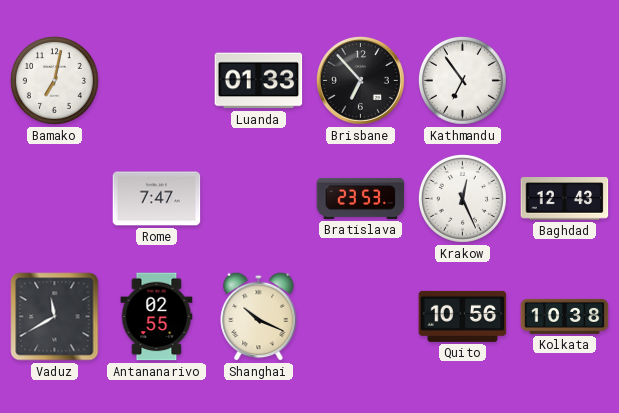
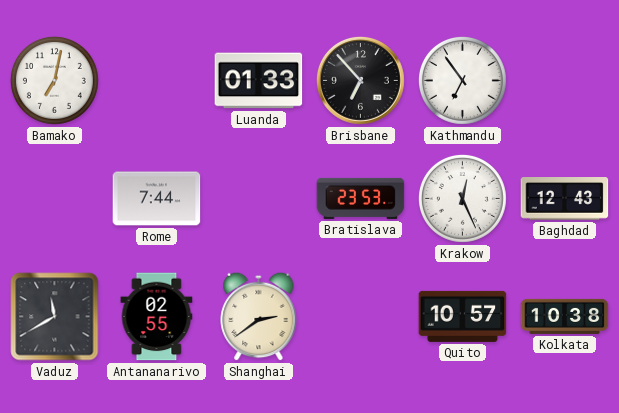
Rome: 7:47 -> 7:44 (157, 199)
Shanghai: 10:19 -> 2:39 (259, 316)
Quito: 10:56 -> 10:57 (463, 316)
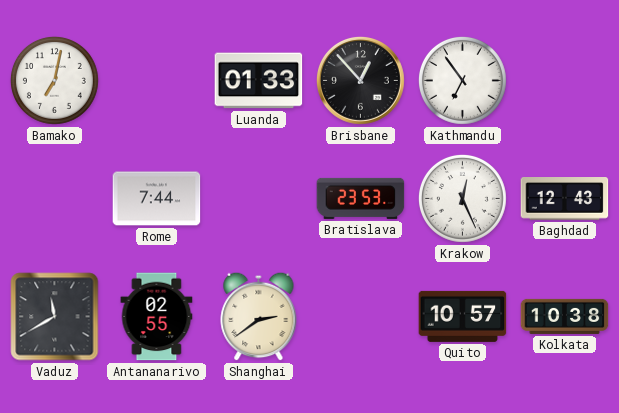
Brisbane: 6:53 -> 12:53 (360, 80)
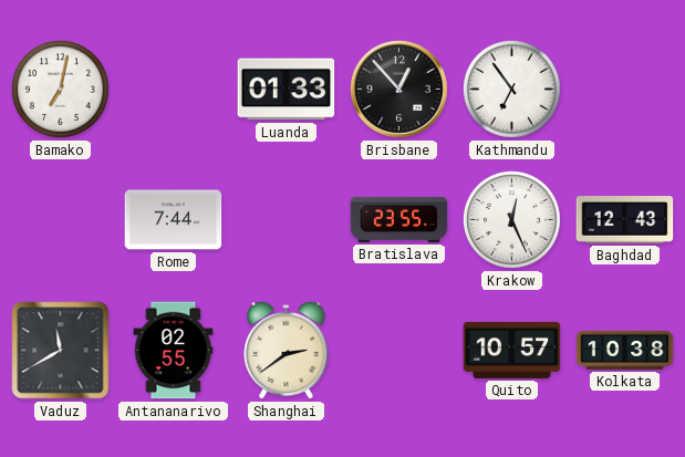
Bratislava: 23:53 -> 23:55 (399, 219)
